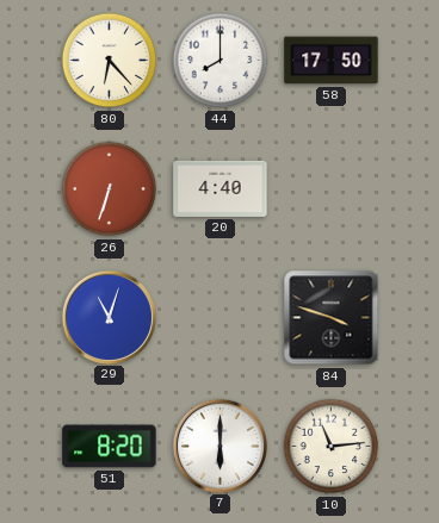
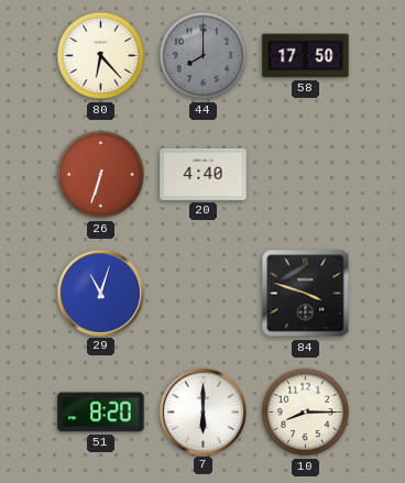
44 dial: white -> grey (204, 56)
10: 11:14 -> 8:15 (306, 413)
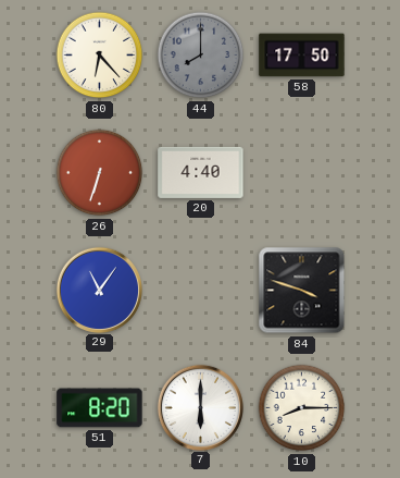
29: 11:03 -> 11:06 (99, 290)
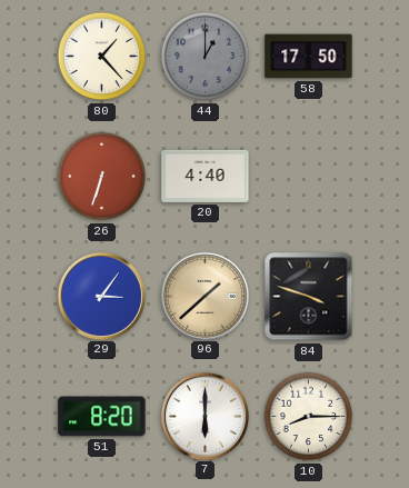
80: 6:23 -> 1:23 (102, 57)
44: 8:00 -> 1:00 (206, 57)
29: 11:06 -> 3:06 (101, 296)
96: none -> 1:38 (205, 296)
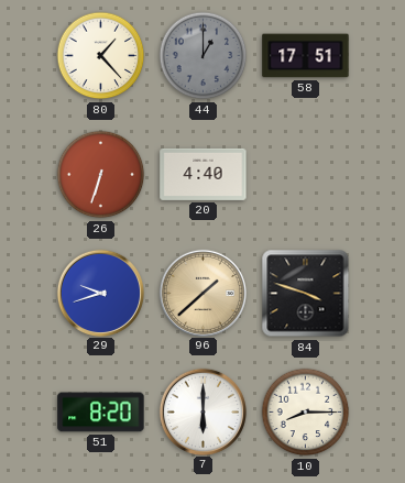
58: 17:50 -> 17:51 (306, 56)
29: 3:06 -> 9:42 (100, 293)
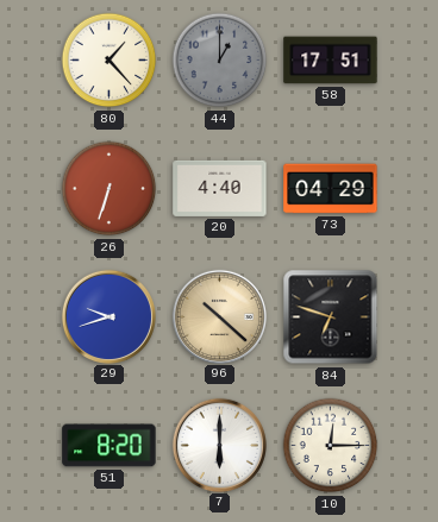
73: none -> 04:29 (331, 189)
96: 1:38 -> 10:22 (219, 316)
84: 3:48 -> 6:48 (331, 317)
10: 8:15 -> 12:15 (331, 446)
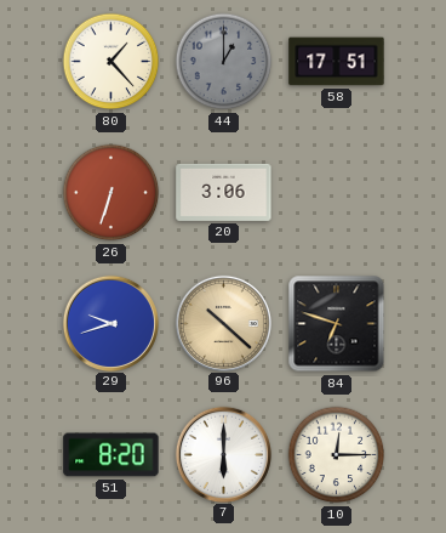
20: 4:40 -> 3:06 (224, 192)
73: 04:29 -> none (331, 189)
